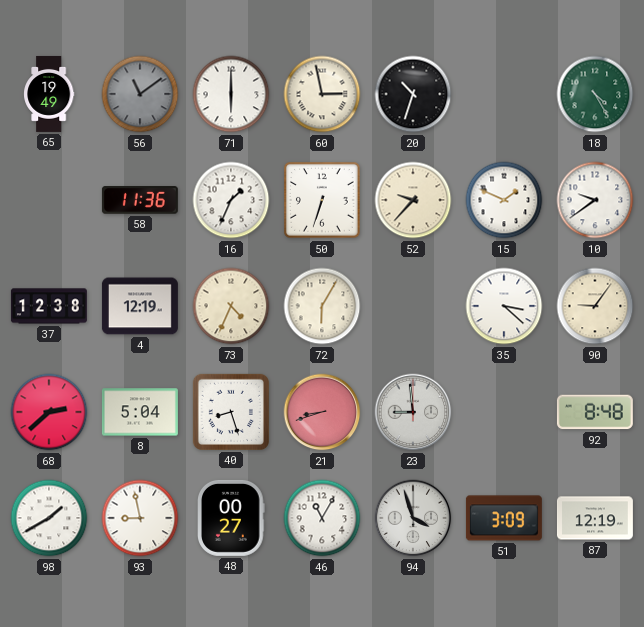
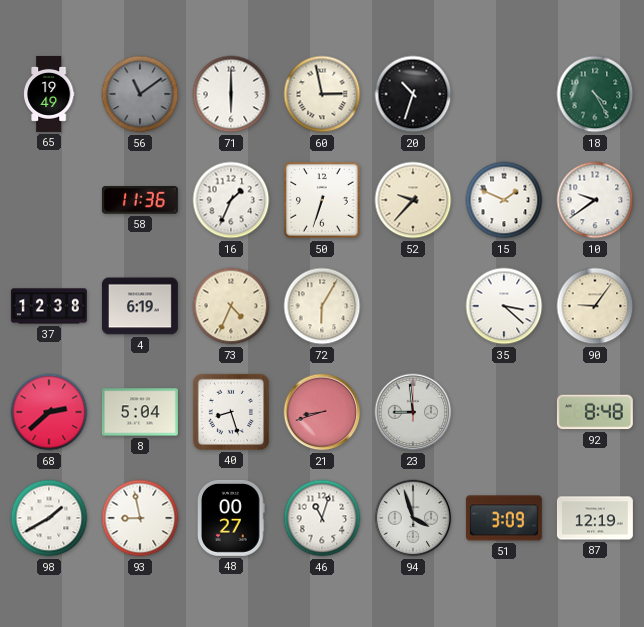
4: 12:19 -> 6:19 (140, 306)
46: 11:05 -> 11:03 (322, 518)
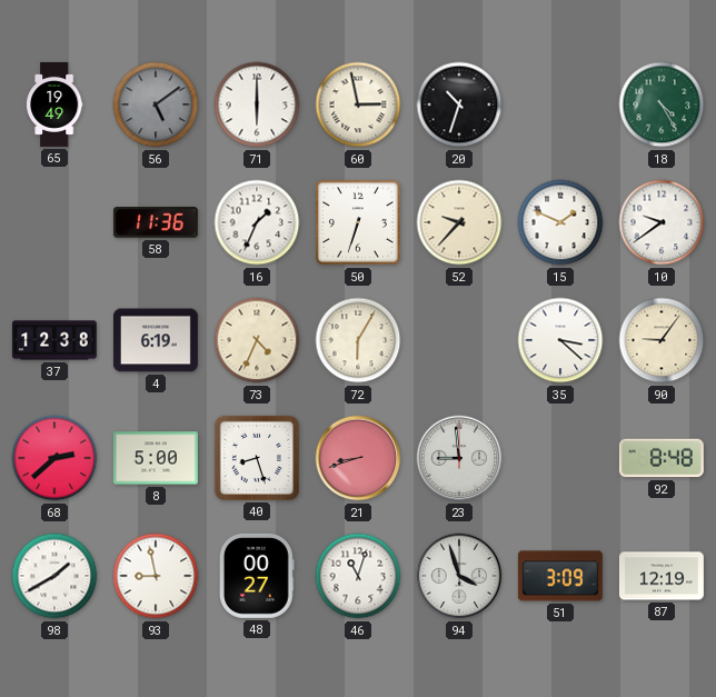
56: 11:09 -> 5:09 (156, 104)
8: 5:04 -> 5:00 (156, 458)
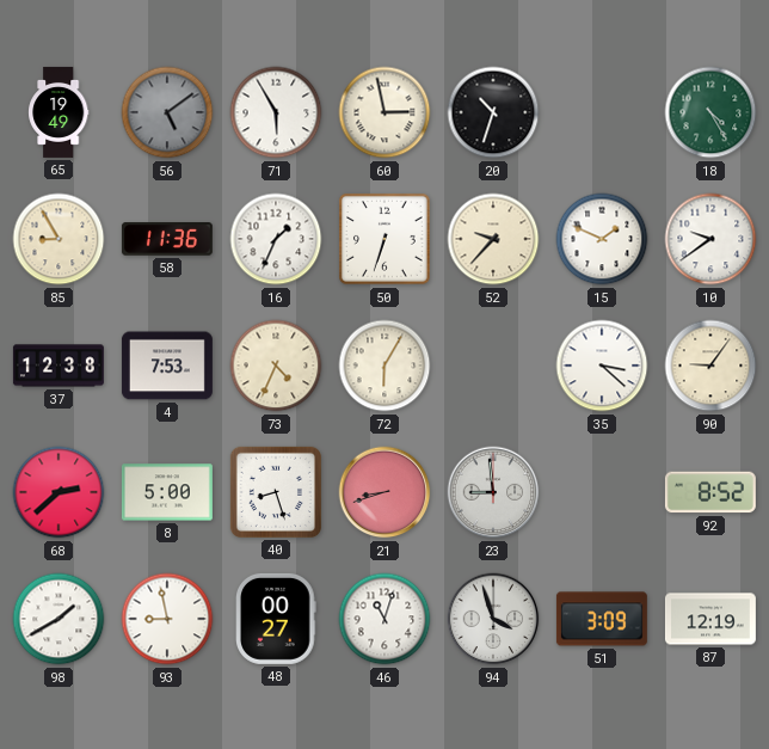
71: 6:00 -> 5:55 (276, 112)
85: none -> 8:55 (59, 239)
4: 6:19 -> 7:53 (167, 366)
92: 8:48 -> 8:52 (710, 492)
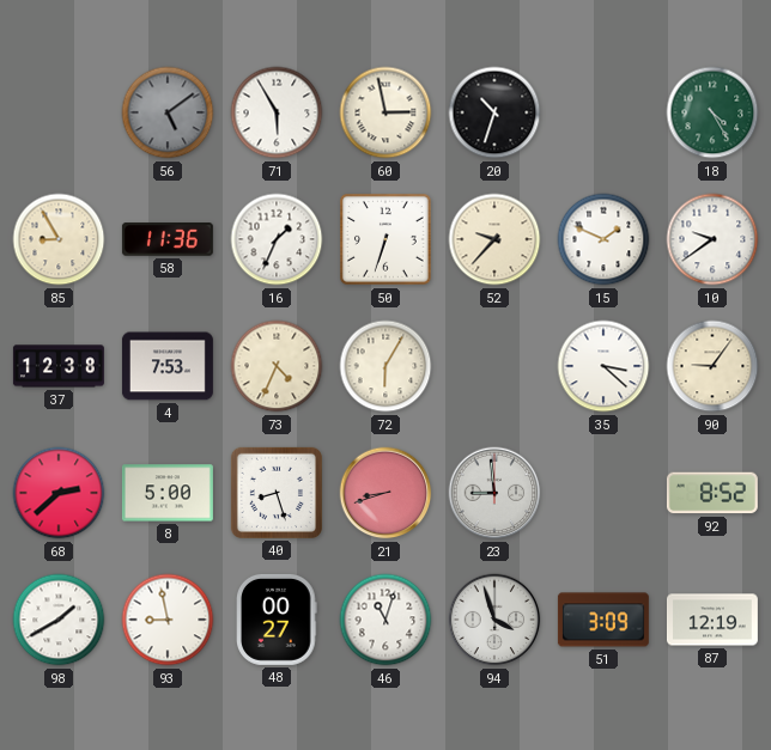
65: 19:49 -> none (60, 112)
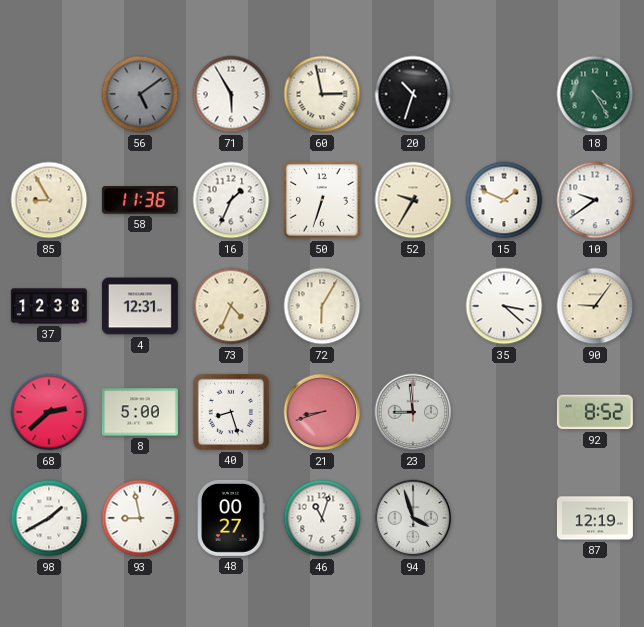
52: 9:37 -> 9:35 (413, 200)
4: 7:53 -> 12:31 (140, 306)
51: 3:09 -> none (603, 620)
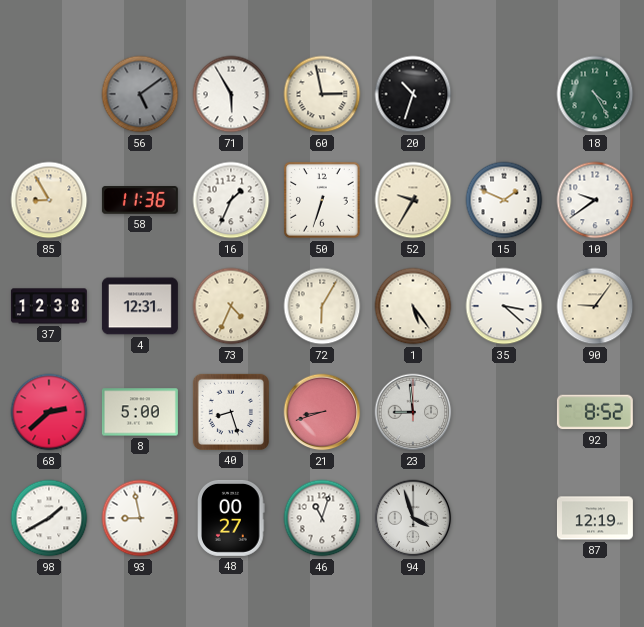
1: none -> 5:24 (413, 306)
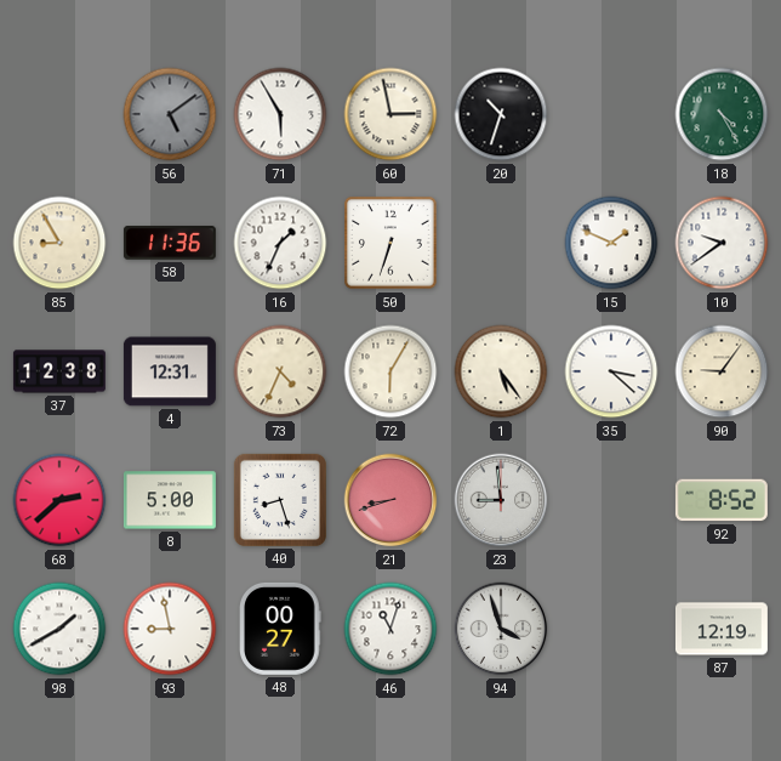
52: 9:35 -> none (413, 200)
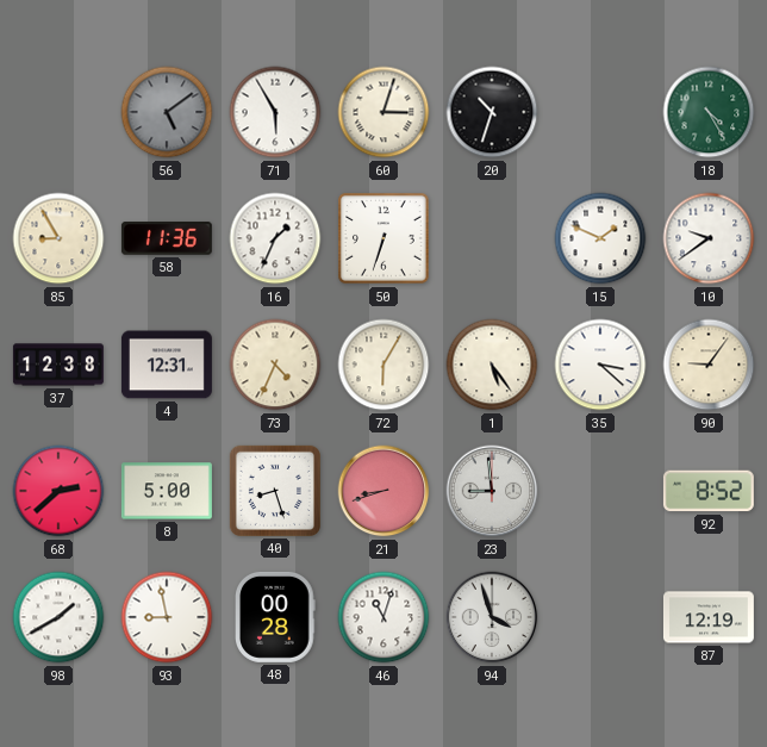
60: 2:58 -> 3:03 (383, 112)
48: 00:27 -> 00:28 (276, 617)
